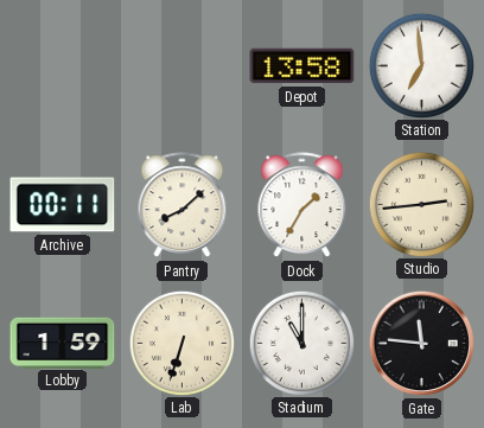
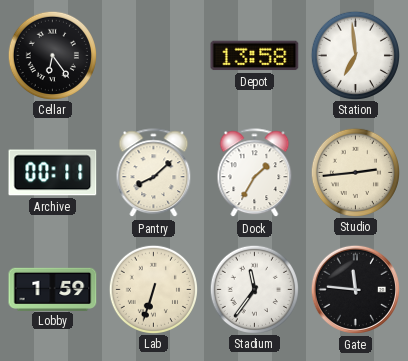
Cellar: none -> 6:24 (52, 55)
Stadium: 11:00 -> 11:36 (254, 289)
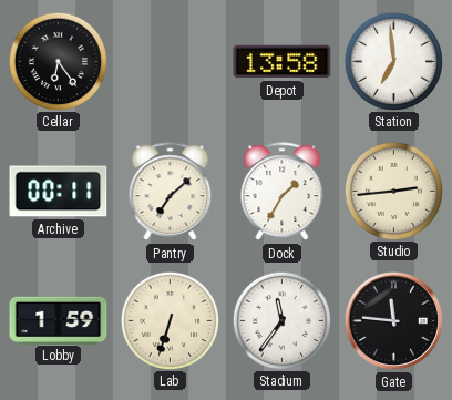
Pantry: 8:08 -> 7:08 (171, 192)
